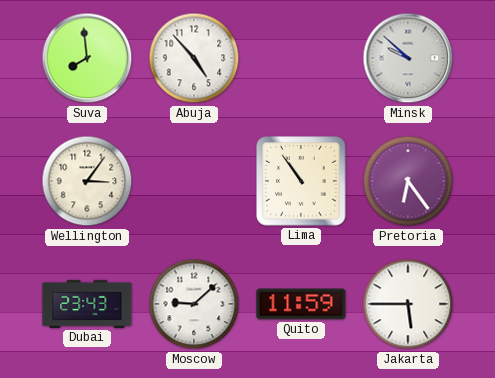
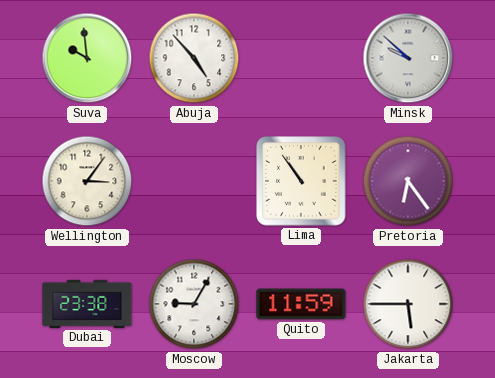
Suva: 7:59 -> 9:59 (87, 58)
Dubai: 23:43 -> 23:38 (87, 304)
Moscow: 9:08 -> 9:05 (194, 304)
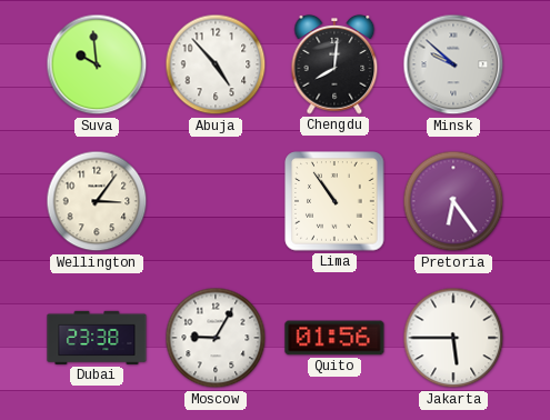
Chengdu: none -> 8:01 (334, 64)
Quito: 11:59 -> 01:56 (334, 338)
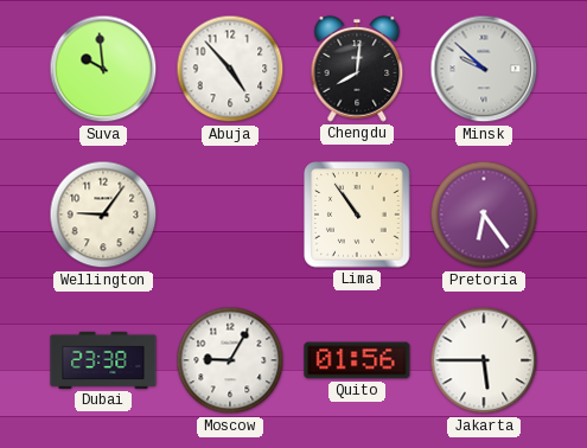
Wellington: 3:06 -> 9:06 (103, 215)
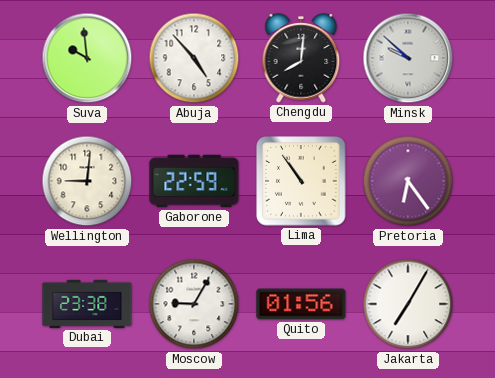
Wellington: 9:06 -> 9:01 (87, 181)
Gaborone: none -> 22:59 (194, 181)
Jakarta: 5:45 -> 7:05 (408, 304)
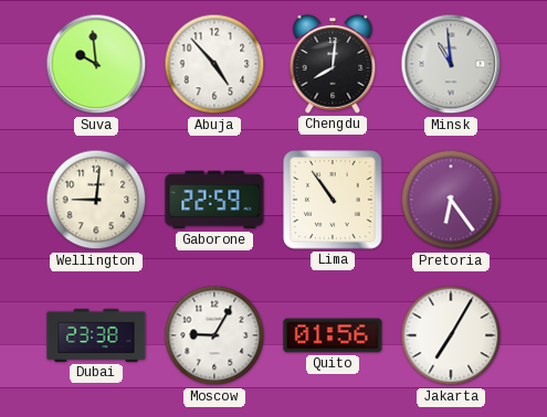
Minsk: 9:52 -> 10:59 (451, 64)
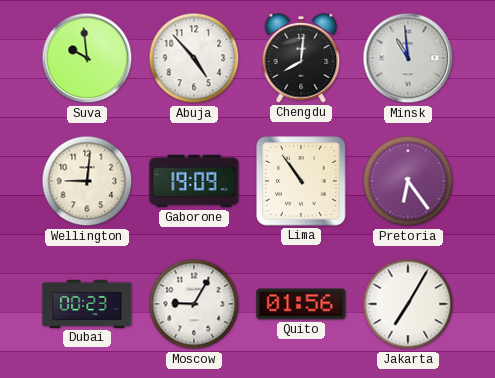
Gaborone: 22:59 -> 19:09 (194, 181)
Dubai: 23:38 -> 00:23 (87, 304)
